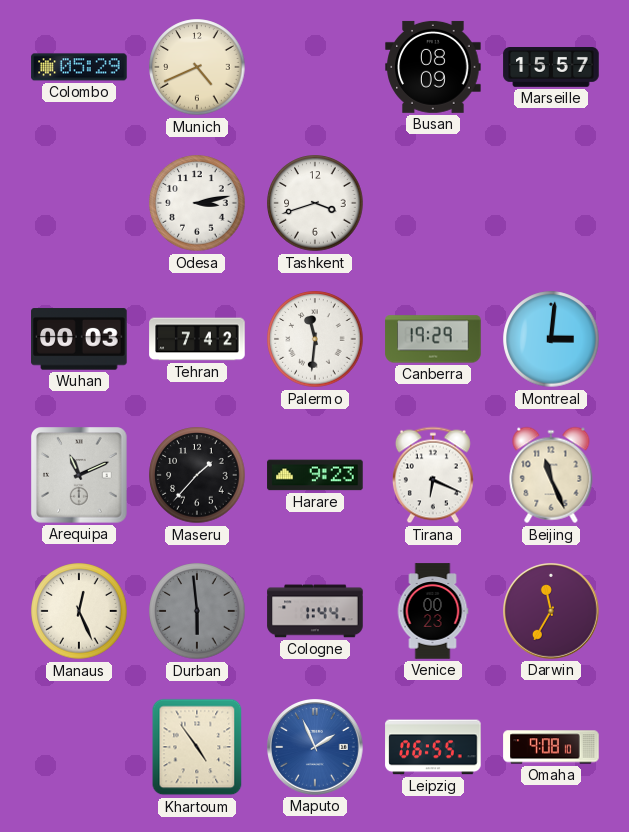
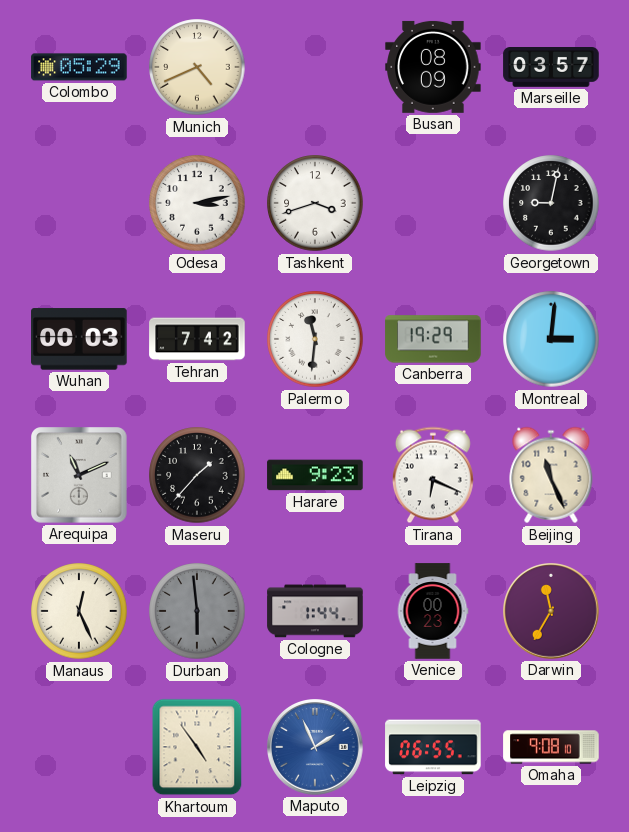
Marseille: 15:57 -> 03:57 (551, 68)
Georgetown: none -> 9:02 (551, 203)
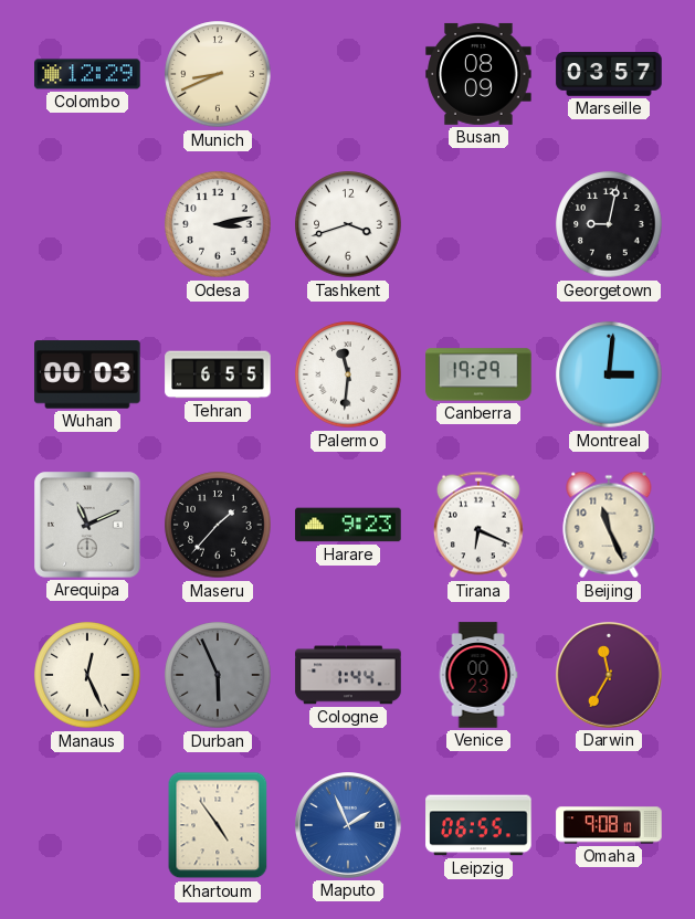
Colombo: 05:29 -> 12:29 (87, 74)
Munich: 4:41 -> 8:41 (218, 74)
Tehran: 7:42 -> 6:55 (218, 374)
Durban: 5:59 -> 5:56 (218, 675)
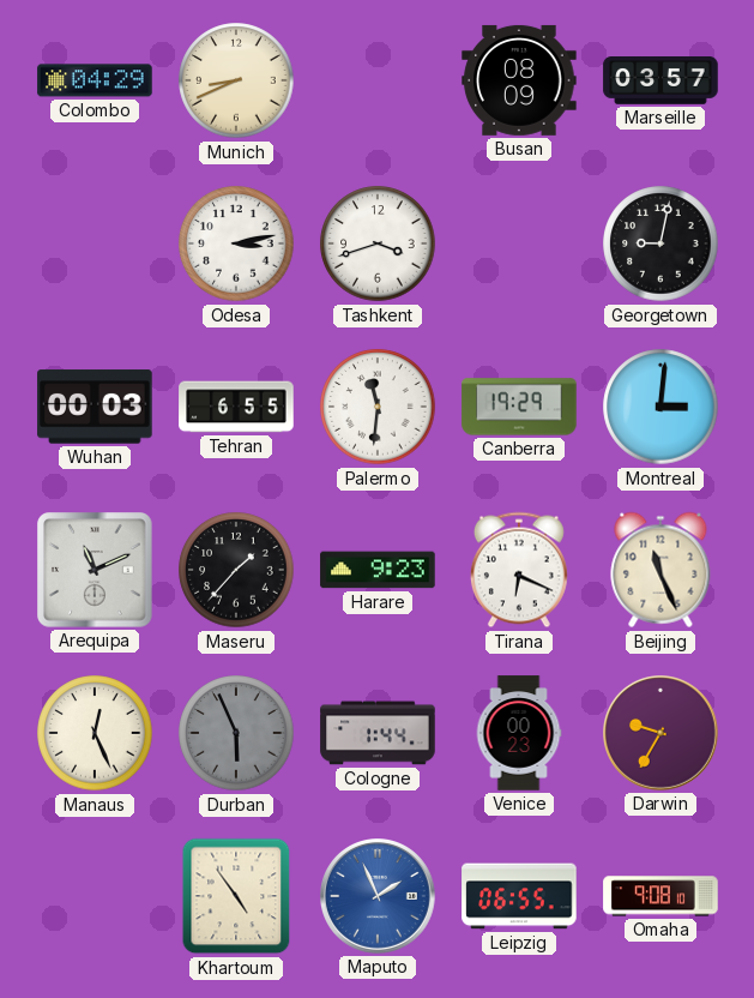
Colombo: 12:29 -> 04:29 (95, 80)
Darwin: 11:35 -> 9:35 (662, 734)
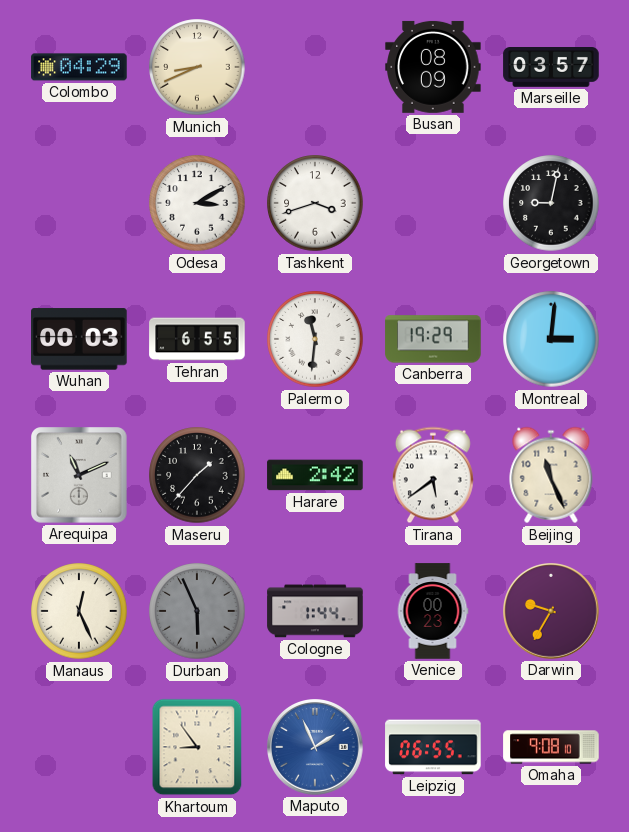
Odesa: 3:13 -> 3:10 (197, 203)
Harare: 9:23 -> 2:42 (315, 475)
Tirana: 6:19 -> 5:39 (433, 475)
Khartoum: 4:54 -> 8:54 (197, 747)
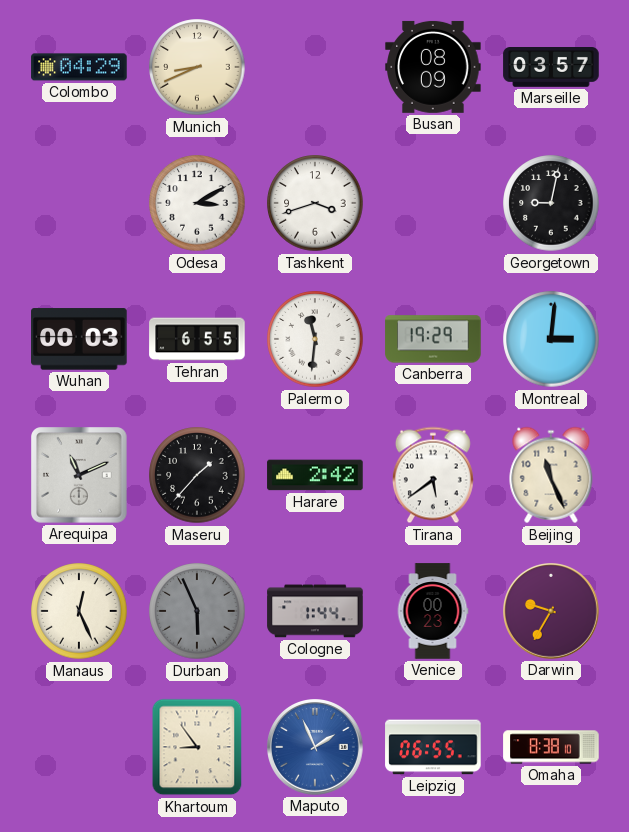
Omaha: 9:08 -> 8:38 (551, 747)
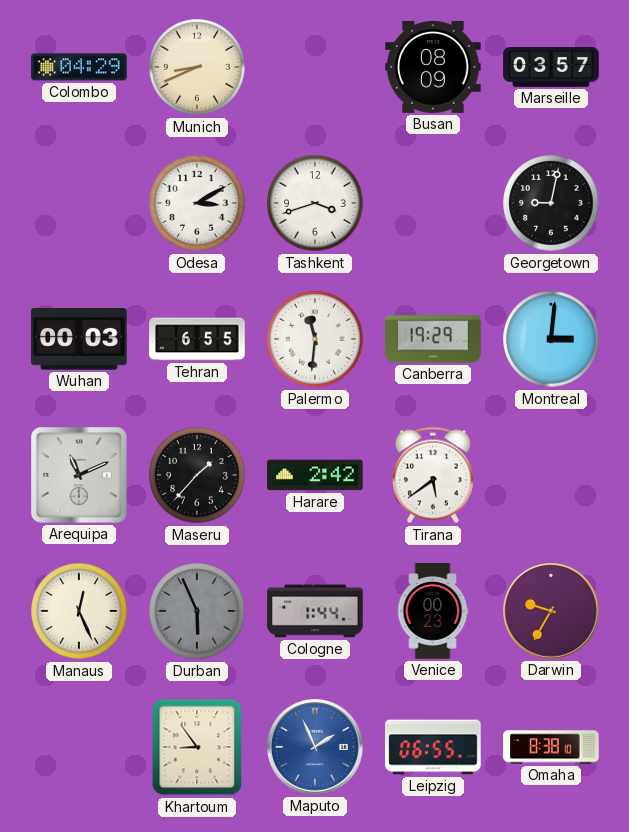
Beijing: 11:26 -> none (551, 475)
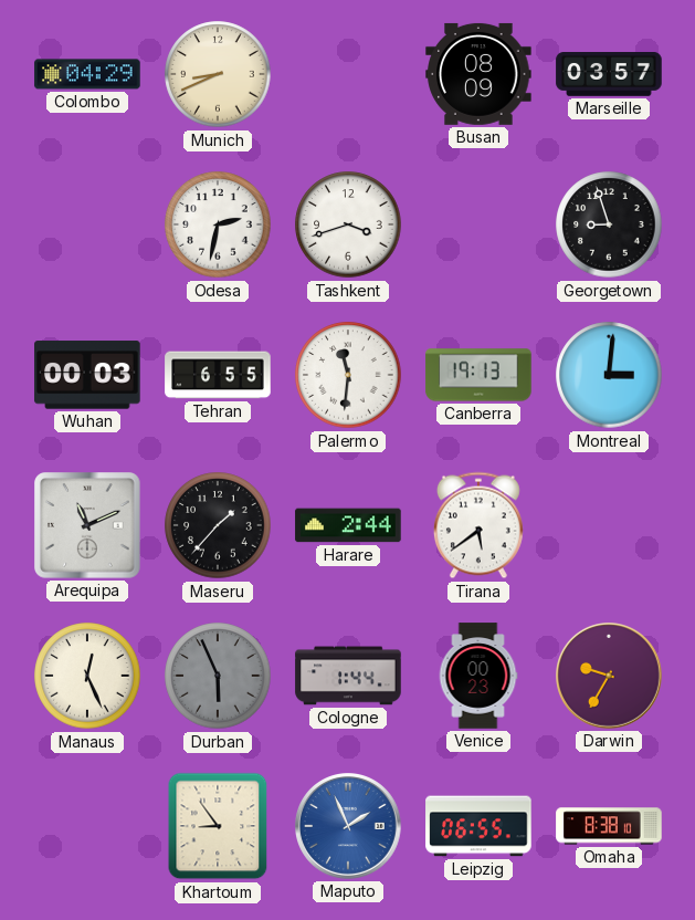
Odesa: 3:10 -> 2:32 (218, 224)
Georgetown: 9:02 -> 8:57 (609, 224)
Canberra: 19:29 -> 19:13 (478, 375)
Harare: 2:42 -> 2:44 (348, 525)
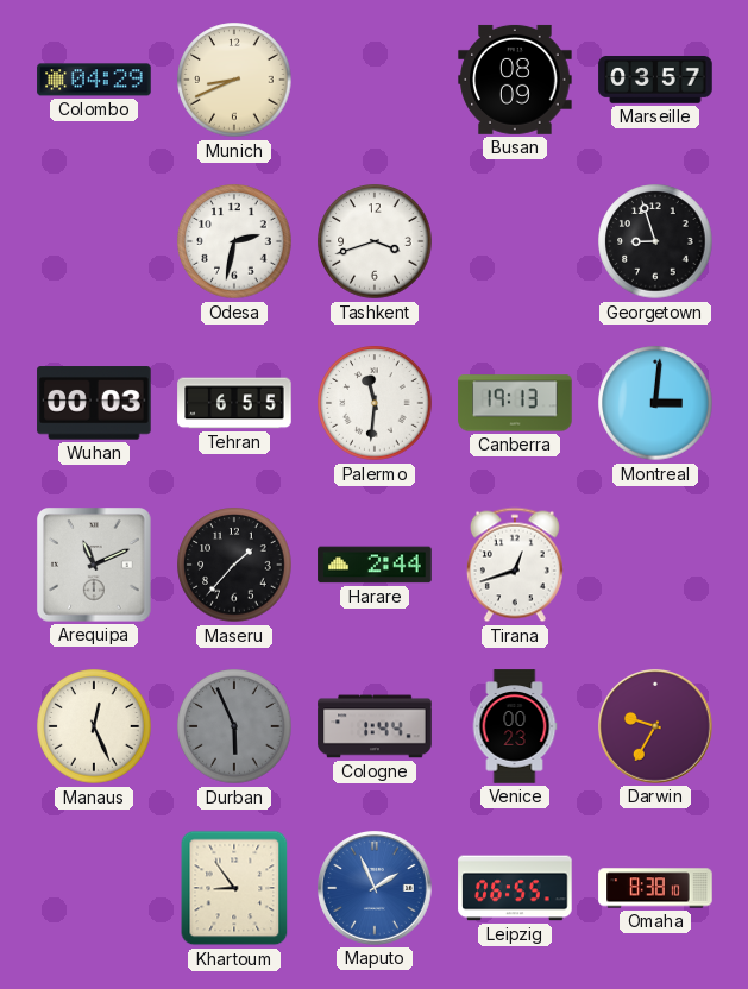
Tirana: 5:39 -> 12:42 (515, 565)
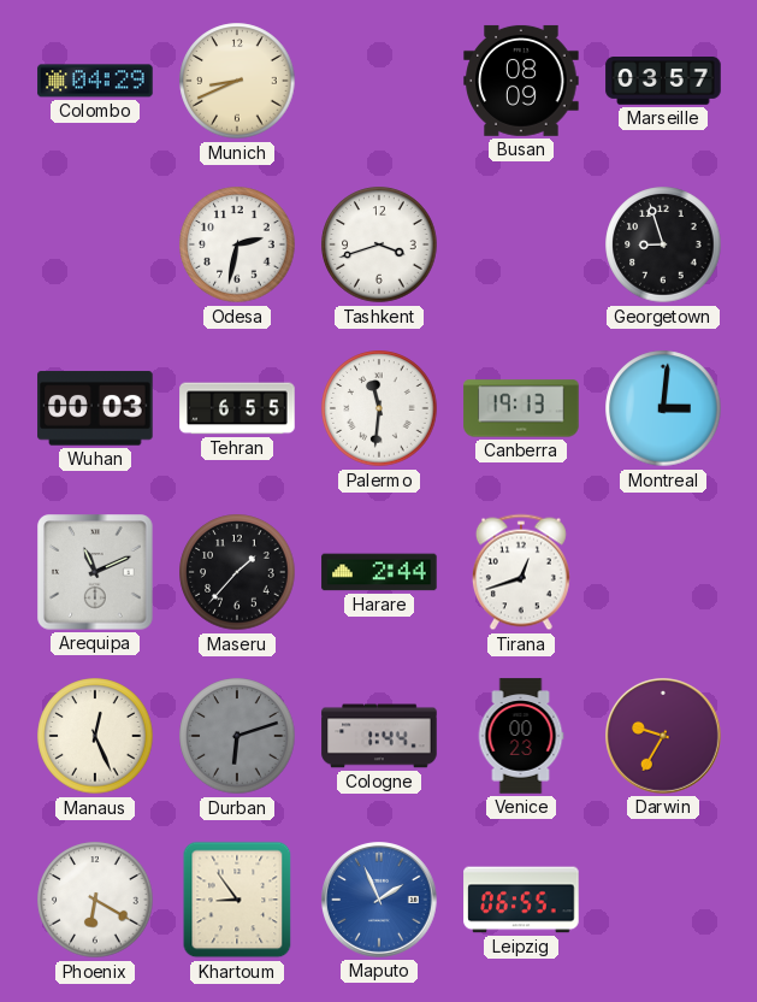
Durban: 5:56 -> 6:12 (237, 736)
Phoenix: none -> 6:20 (95, 900)
Omaha: 8:38 -> none (655, 888)
